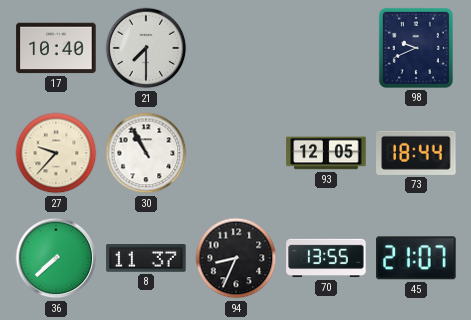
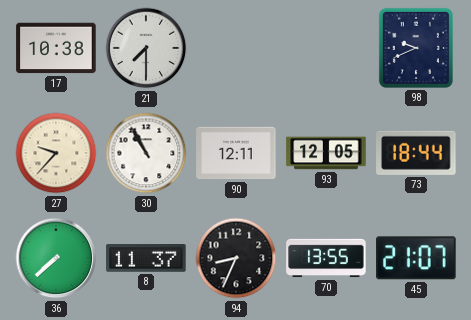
17: 10:40 -> 10:38 (56, 48)
90: none -> 12:11 (236, 153)
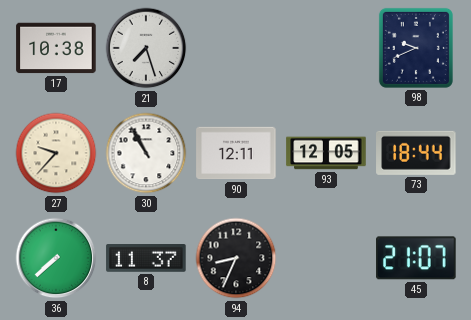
21: 7:30 -> 7:27 (146, 48)
70: 13:55 -> none (326, 258)
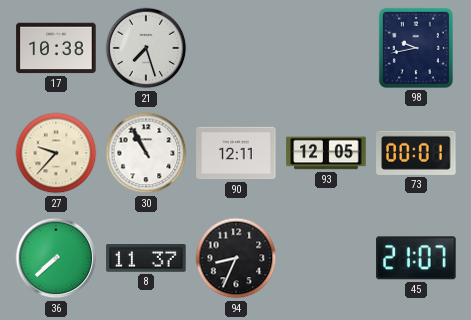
98: 9:41 -> 9:43 (416, 48)
73: 18:44 -> 00:01 (416, 153)
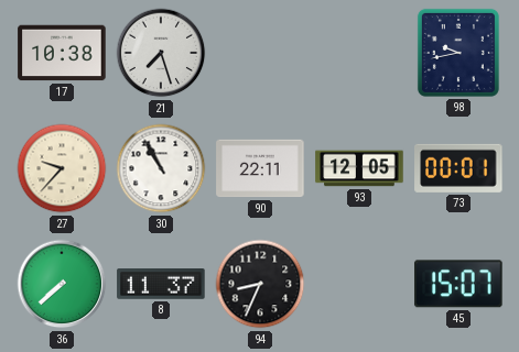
90: 12:11 -> 22:11 (260, 168)
45: 21:07 -> 15:07 (458, 284)
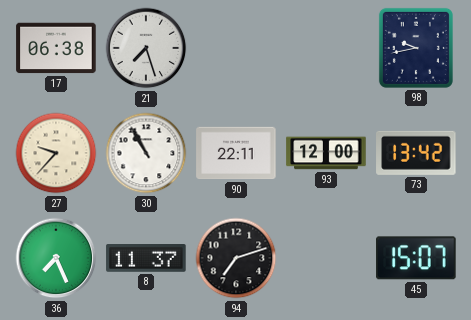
17: 10:38 -> 06:38 (56, 48)
93: 12:05 -> 12:00 (326, 153)
73: 00:01 -> 13:42 (416, 153)
36: 7:38 -> 7:26 (56, 258)
94: 8:34 -> 7:12 (236, 258)
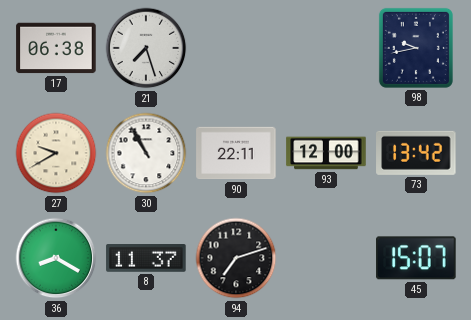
27: 9:37 -> 9:40 (56, 153)
36: 7:26 -> 8:20 (56, 258)
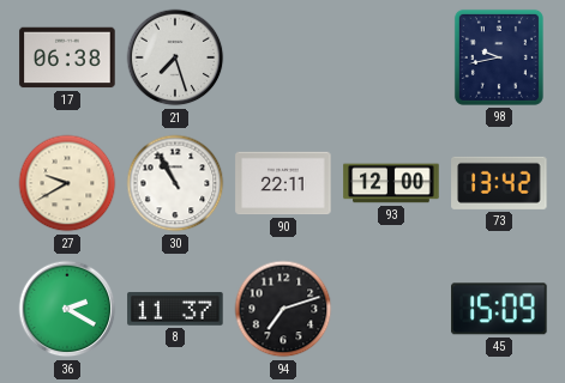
36: 8:20 -> 2:20 (67, 309)
45: 15:07 -> 15:09 (499, 309)
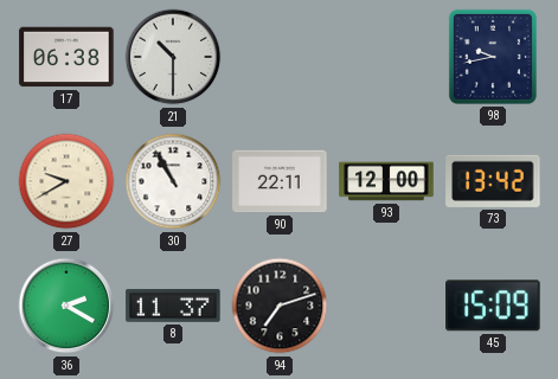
21: 7:27 -> 10:30 (173, 57)
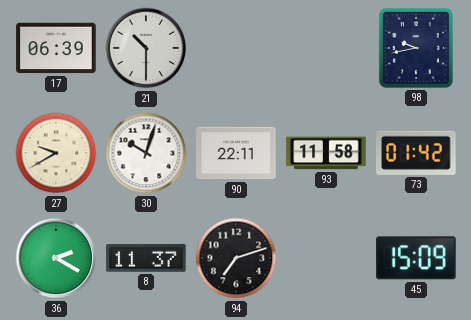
17: 06:38 -> 06:39 (56, 48)
30: 10:55 -> 10:03 (146, 153)
93: 12:00 -> 11:58 (326, 153)
73: 13:42 -> 01:42 (416, 153)
